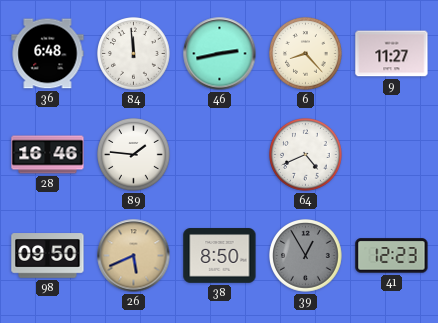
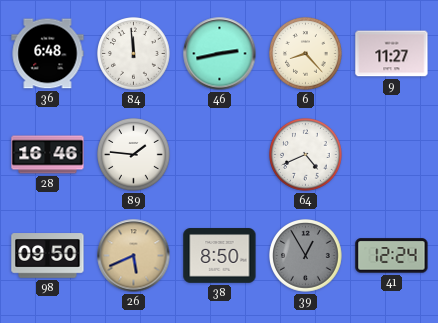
41: 12:23 -> 12:24 (392, 256)
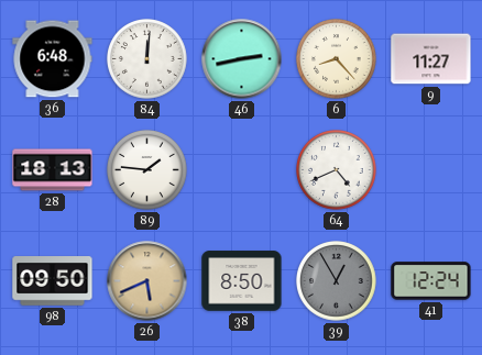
84: 11:59 -> 12:01 (147, 59)
28: 16:46 -> 18:13 (53, 170)
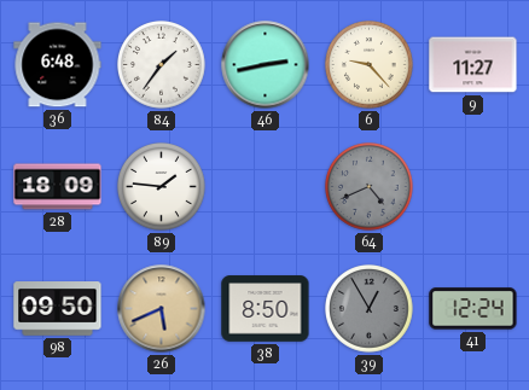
84: 12:01 -> 1:36 (162, 65)
6: 8:23 -> 9:23 (370, 65)
28: 18:13 -> 18:09 (58, 187)
64 dial: white -> grey (370, 187)
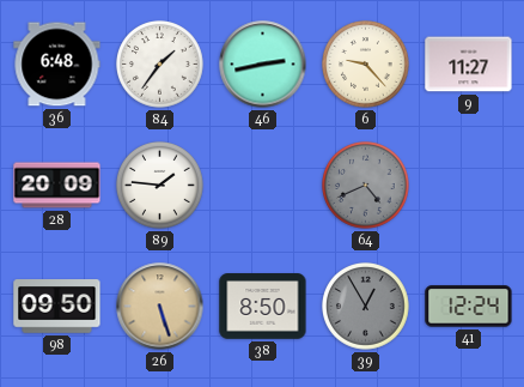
28: 18:09 -> 20:09 (57, 186)
26: 5:41 -> 5:27 (160, 307)
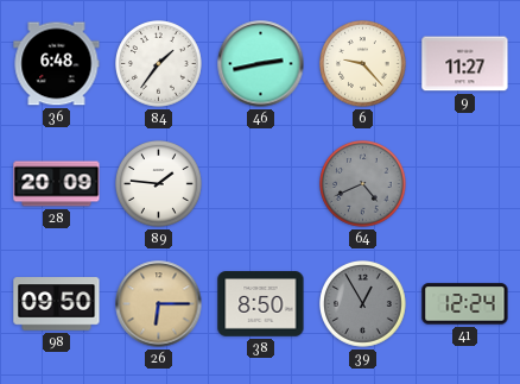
26: 5:27 -> 6:15 (159, 304)
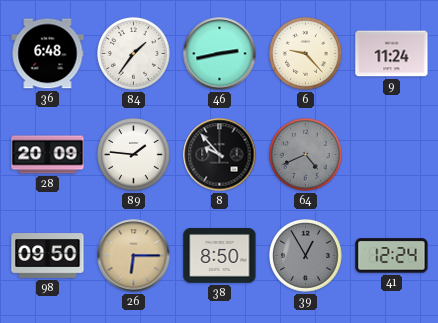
9: 11:27 -> 11:24 (392, 54)
8: none -> 9:53 (220, 155)
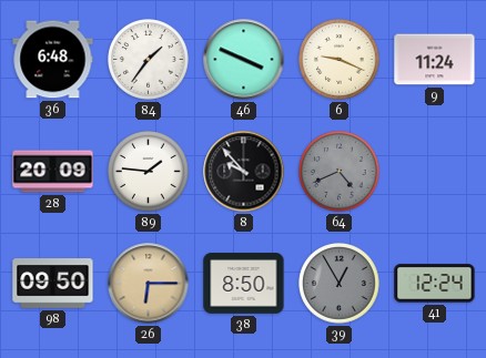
46: 2:43 -> 3:49 (244, 60)
6: 9:23 -> 9:19 (340, 60)
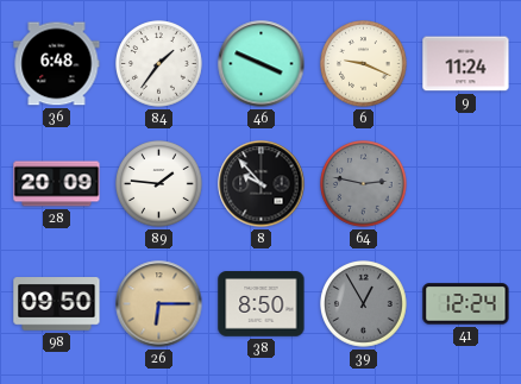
64: 4:41 -> 2:47 (364, 184)
